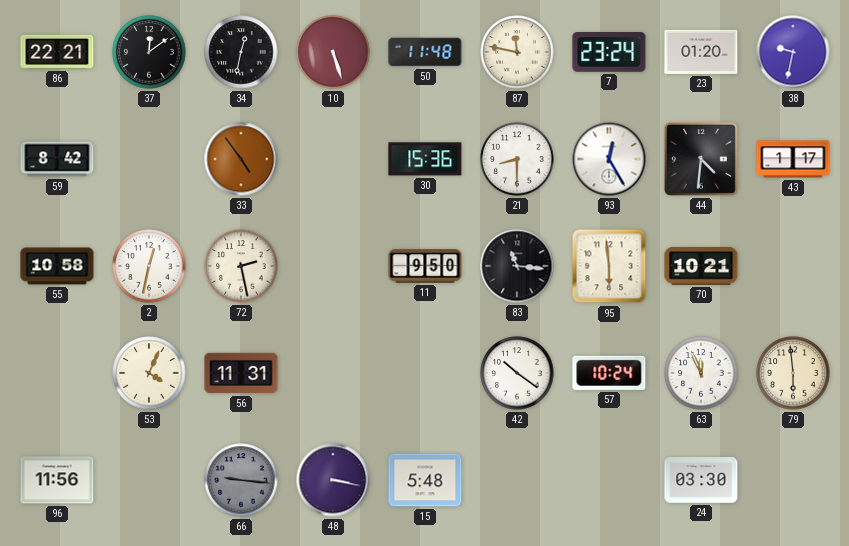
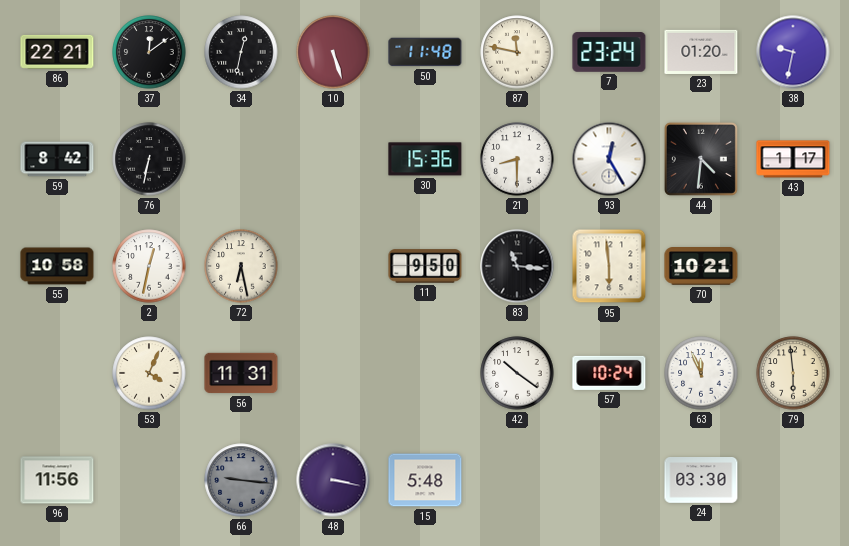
76: none -> 6:32 (149, 159)
33: 4:54 -> none (241, 159)
72: 2:28 -> 6:28 (241, 266)
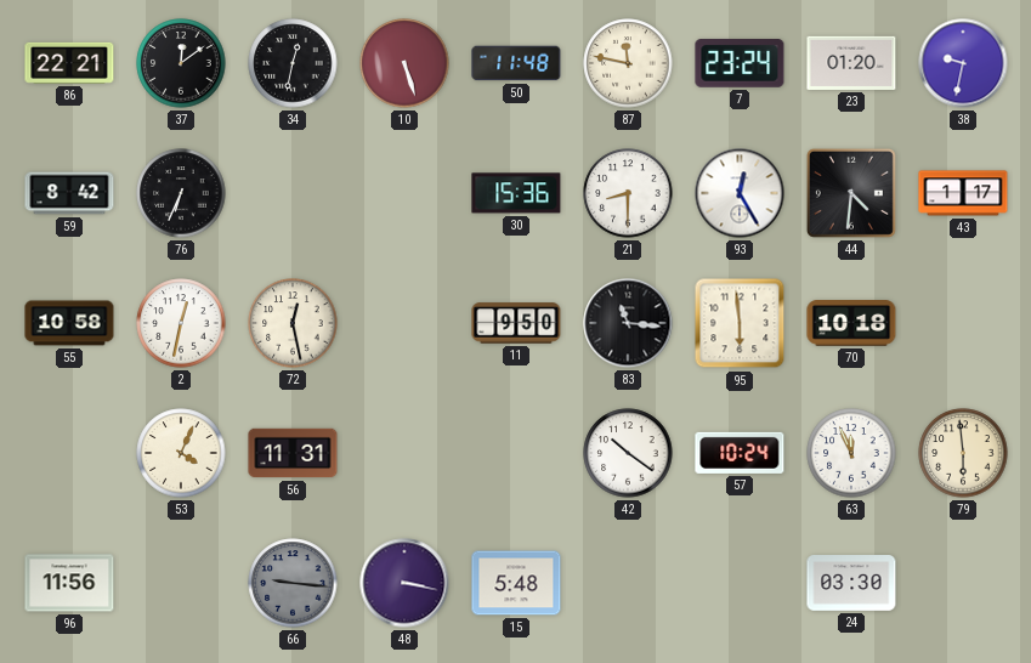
76: 6:32 -> 6:34 (181, 193)
72: 6:28 -> 12:28 (293, 323)
70: 10:21 -> 10:18 (851, 323)
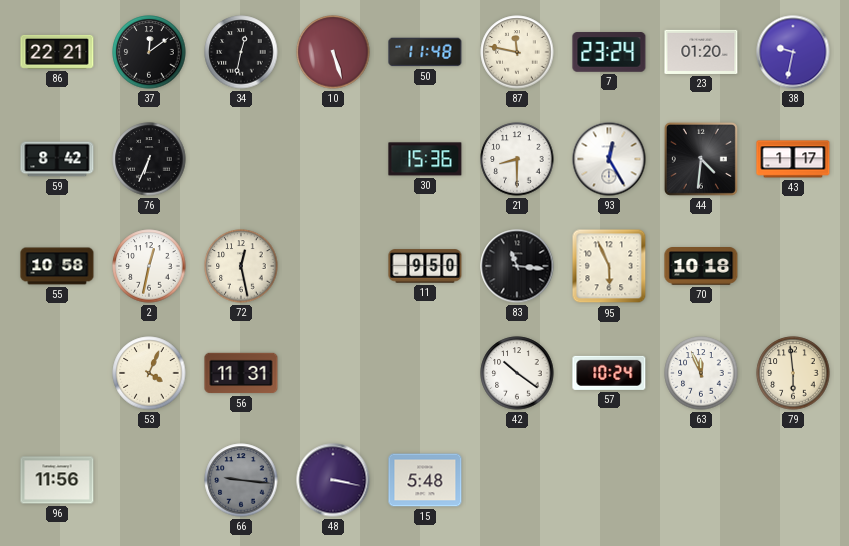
95: 5:59 -> 5:56 (609, 266)
24: 03:30 -> none (851, 583)
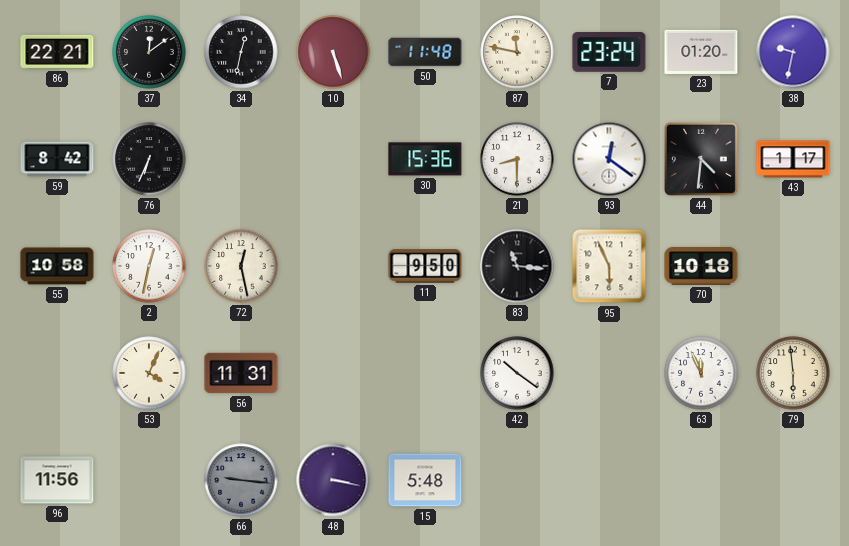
93: 12:25 -> 12:21 (609, 159)
57: 10:24 -> none (609, 373)
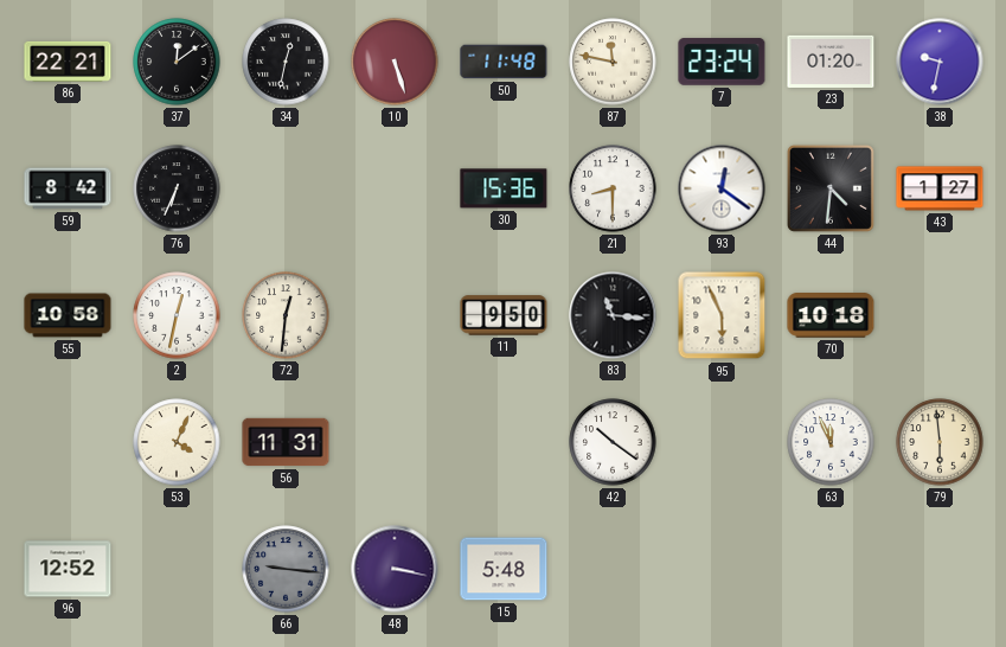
43: 1:17 -> 1:27 (940, 188)
72: 12:28 -> 12:31 (286, 315)
96: 11:56 -> 12:52 (68, 569)
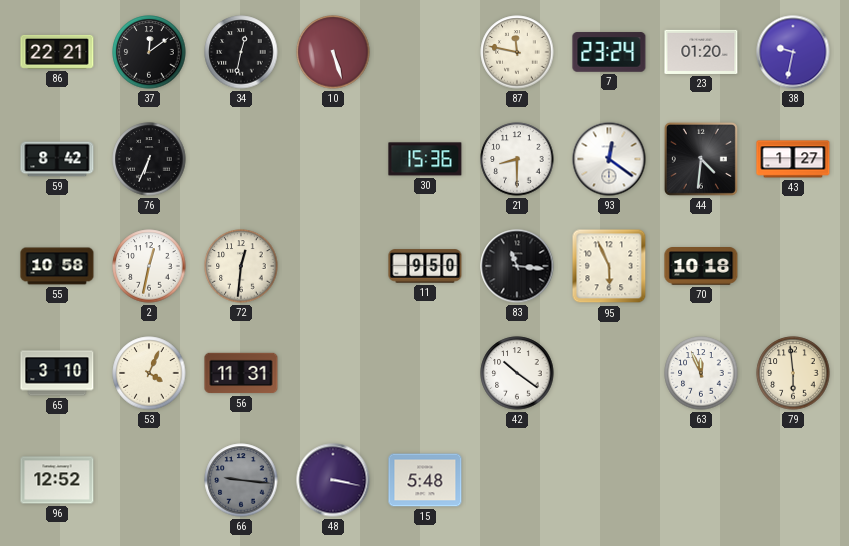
50: 11:48 -> none (504, 62)
65: none -> 3:10 (57, 373)
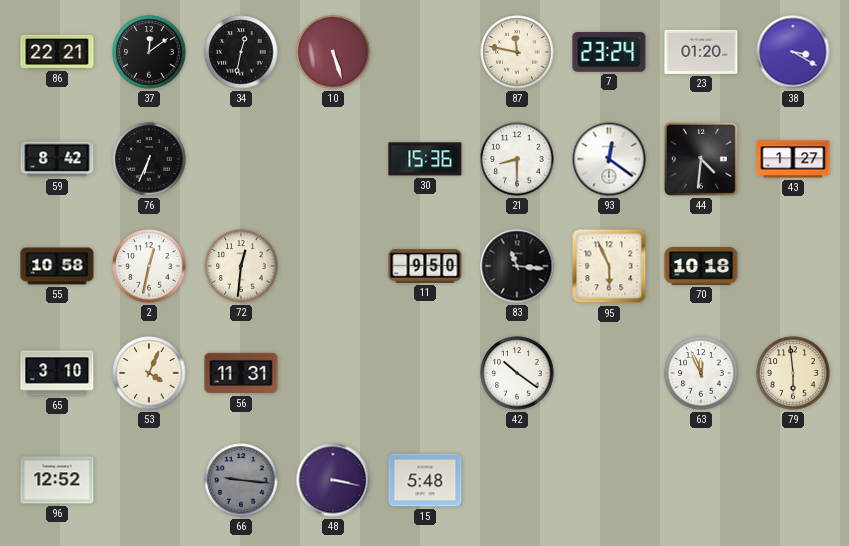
38: 9:32 -> 3:20 (793, 52)
